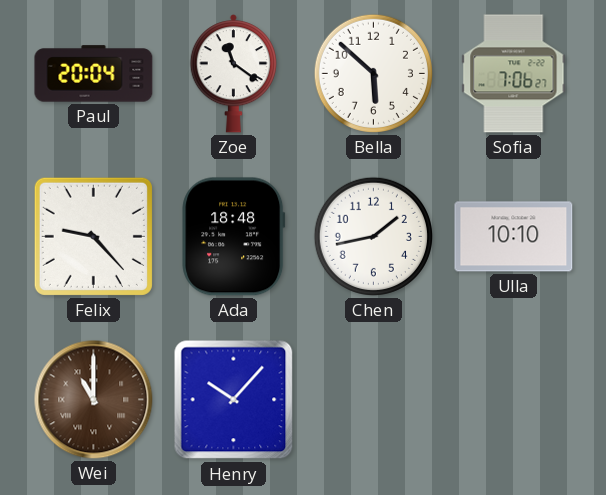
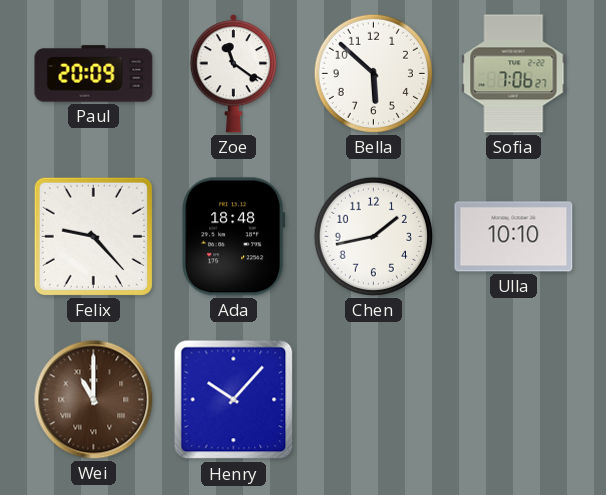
Paul: 20:04 -> 20:09 (94, 74)
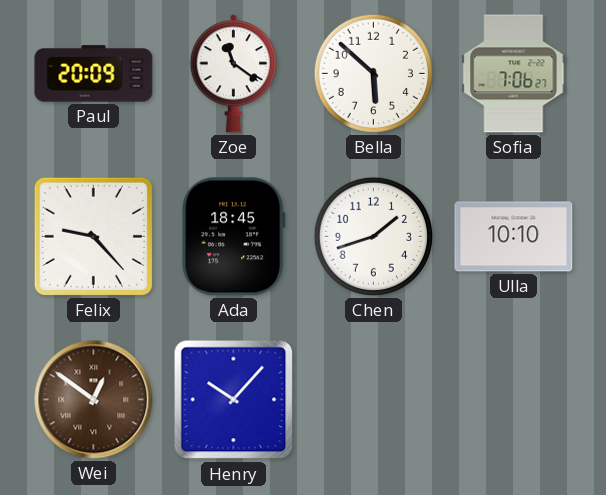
Ada: 18:48 -> 18:45 (234, 237)
Chen: 1:43 -> 1:42 (373, 236)
Wei: 11:00 -> 12:51 (94, 400)
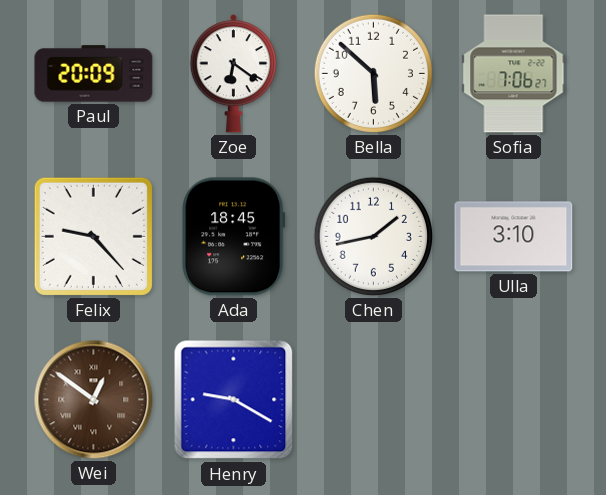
Zoe: 11:21 -> 6:21 (233, 74)
Chen: 1:42 -> 1:43 (373, 236)
Ulla: 10:10 -> 3:10 (514, 237)
Henry: 10:07 -> 9:20 (234, 400)
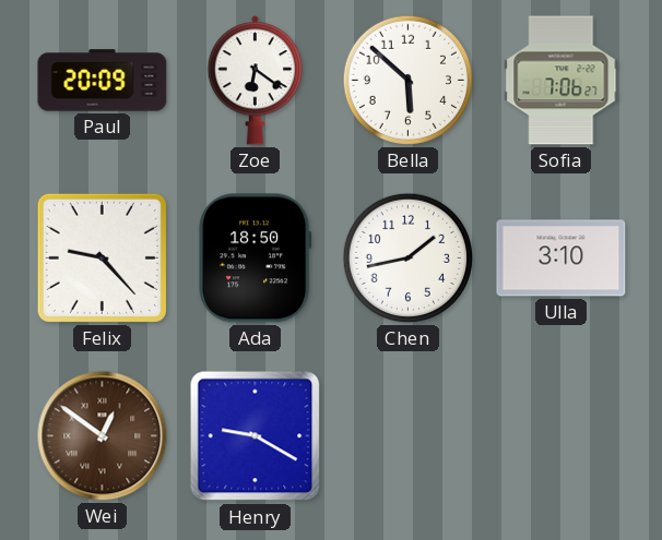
Ada: 18:45 -> 18:50 (256, 259)
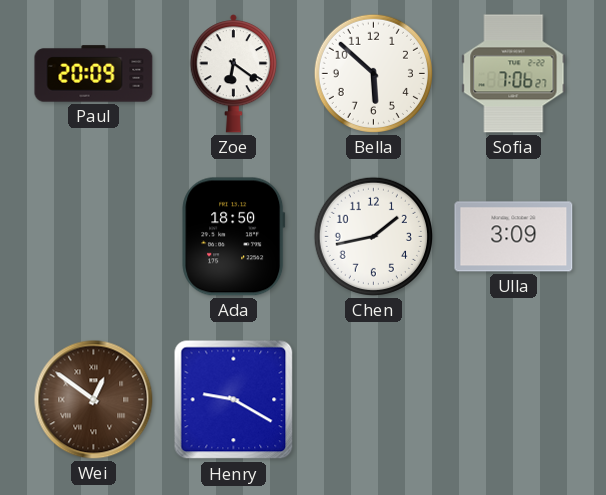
Felix: 9:23 -> none (102, 257)
Ulla: 3:10 -> 3:09 (514, 237)
